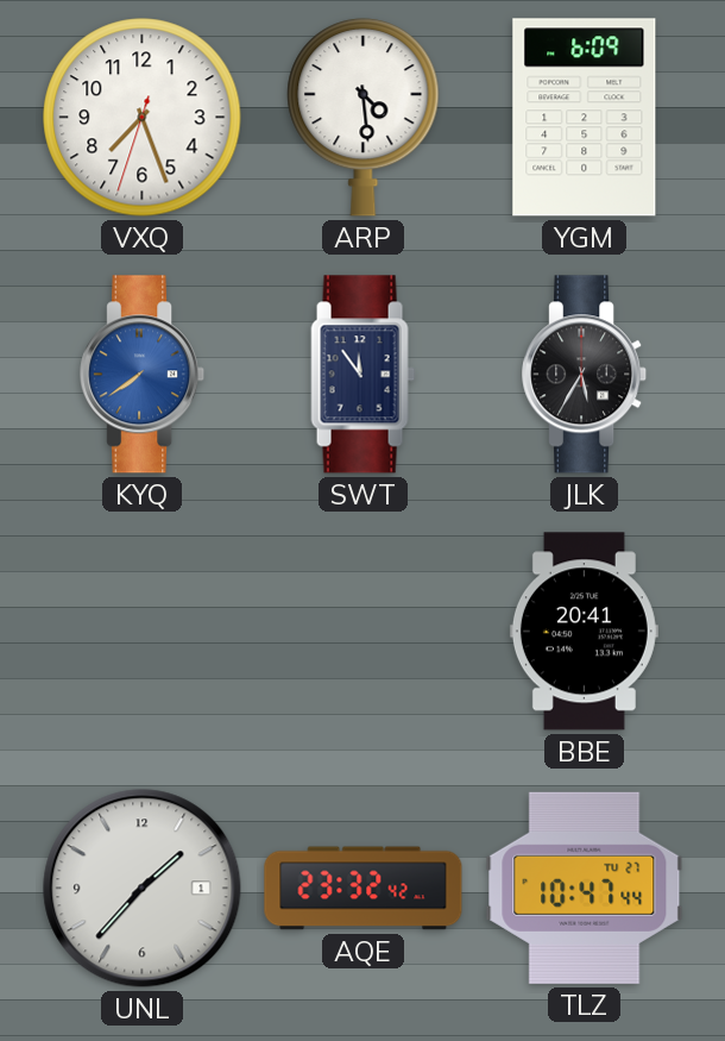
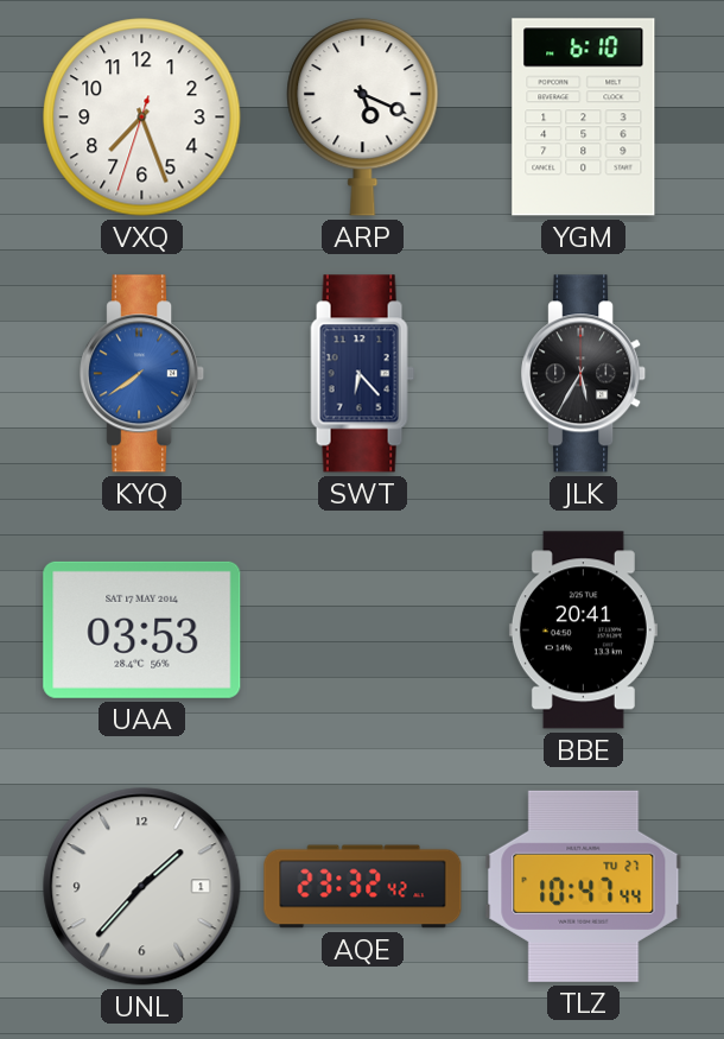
ARP: 4:29 -> 5:19 (363, 116)
YGM: 6:09 -> 6:10 (584, 118)
SWT: 11:54 -> 6:23 (363, 374)
UAA: none -> 03:53 (142, 629)
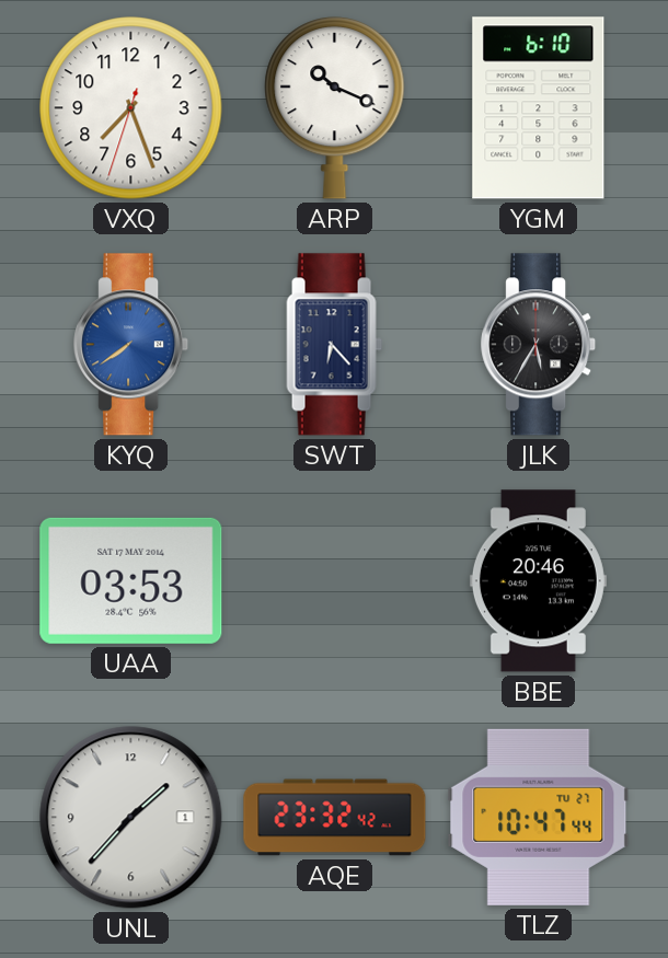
ARP: 5:19 -> 10:19 (335, 107)
BBE: 20:41 -> 20:46 (538, 581)
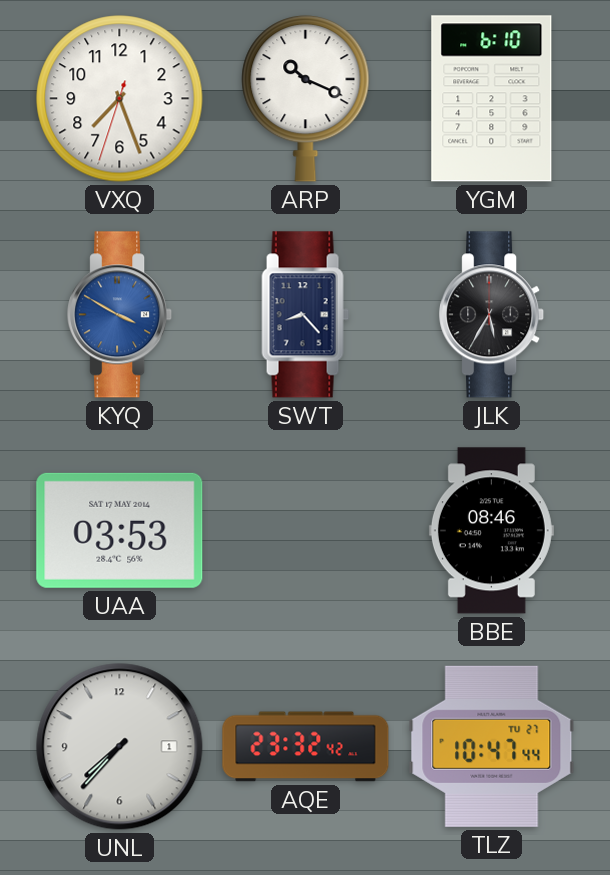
KYQ: 7:39 -> 3:50 (120, 315)
SWT: 6:23 -> 8:23 (306, 315)
BBE: 20:46 -> 08:46 (491, 531)
UNL: 1:37 -> 7:37 (120, 747)
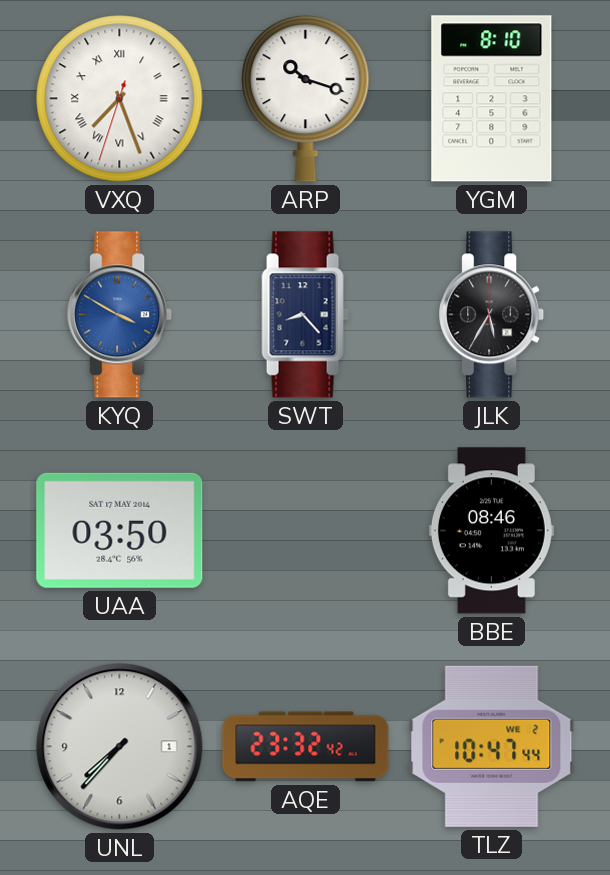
VXQ numerals: Arabic -> Roman (120, 99)
ARP: 10:19 -> 10:18 (306, 98)
YGM: 6:10 -> 8:10 (492, 99)
UAA: 03:53 -> 03:50 (120, 530)
TLZ date: TU 27 -> WE 2 (492, 746)
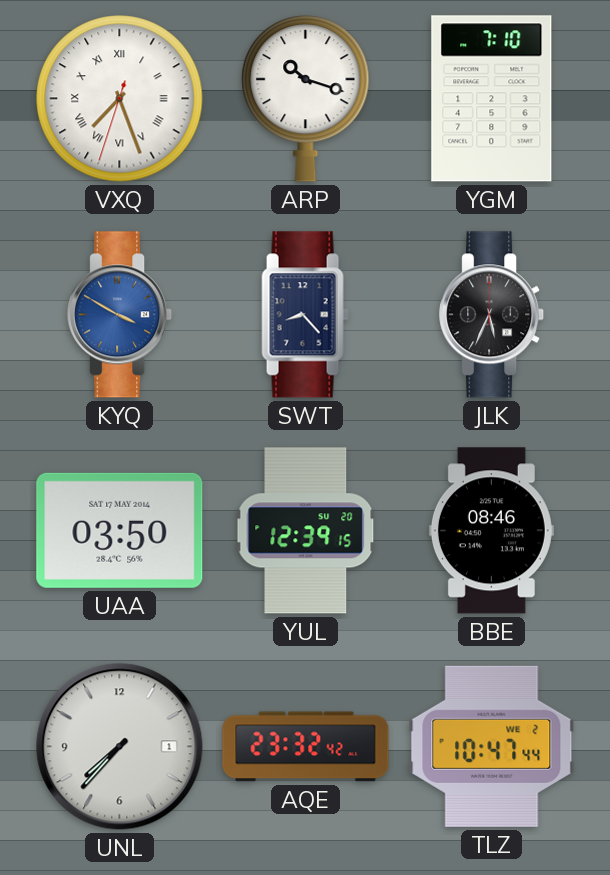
YGM: 8:10 -> 7:10 (492, 99)
JLK: 5:35 -> 5:34 (492, 315)
YUL: none -> 12:39 (306, 531)
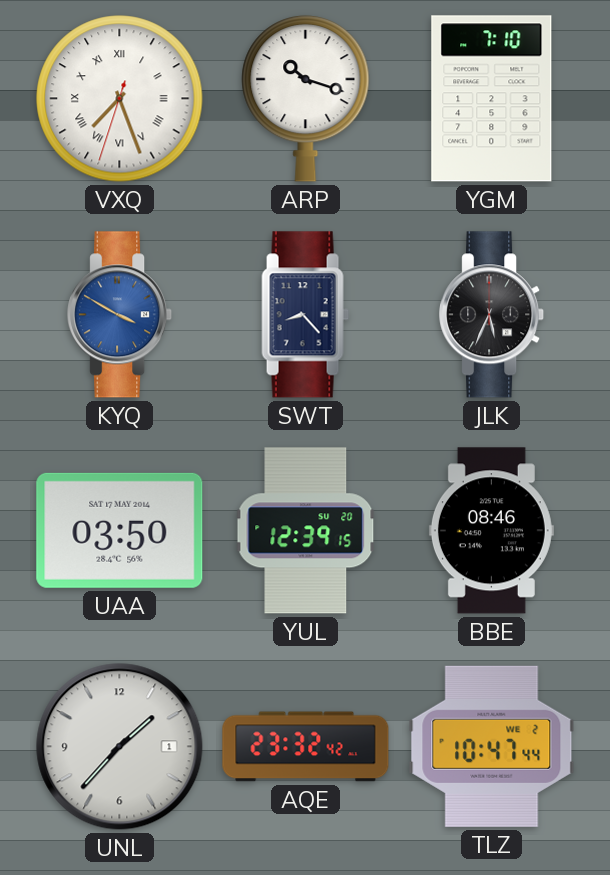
UNL: 7:37 -> 1:37 (120, 747)
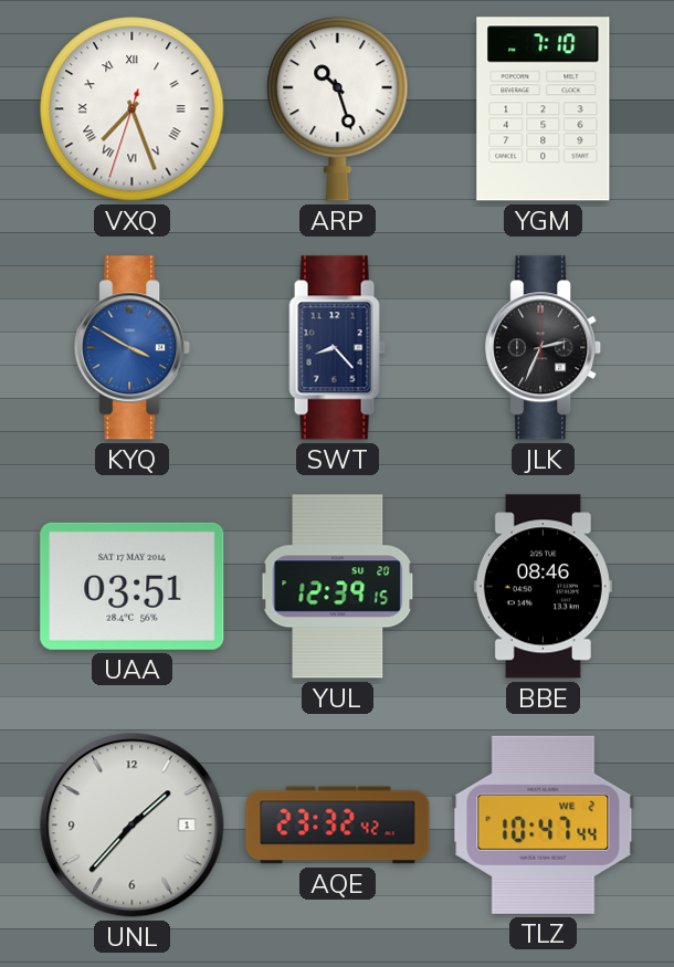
ARP: 10:18 -> 10:27 (338, 108)
JLK: 5:34 -> 2:34 (544, 348)
UAA: 03:50 -> 03:51 (133, 586)
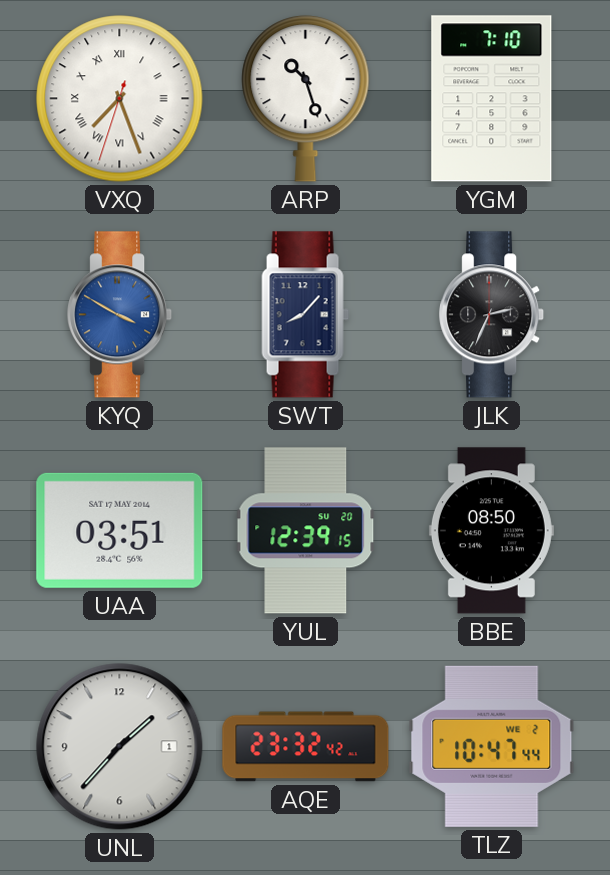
SWT: 8:23 -> 8:07 (306, 315)
BBE: 08:46 -> 08:50 (491, 531)
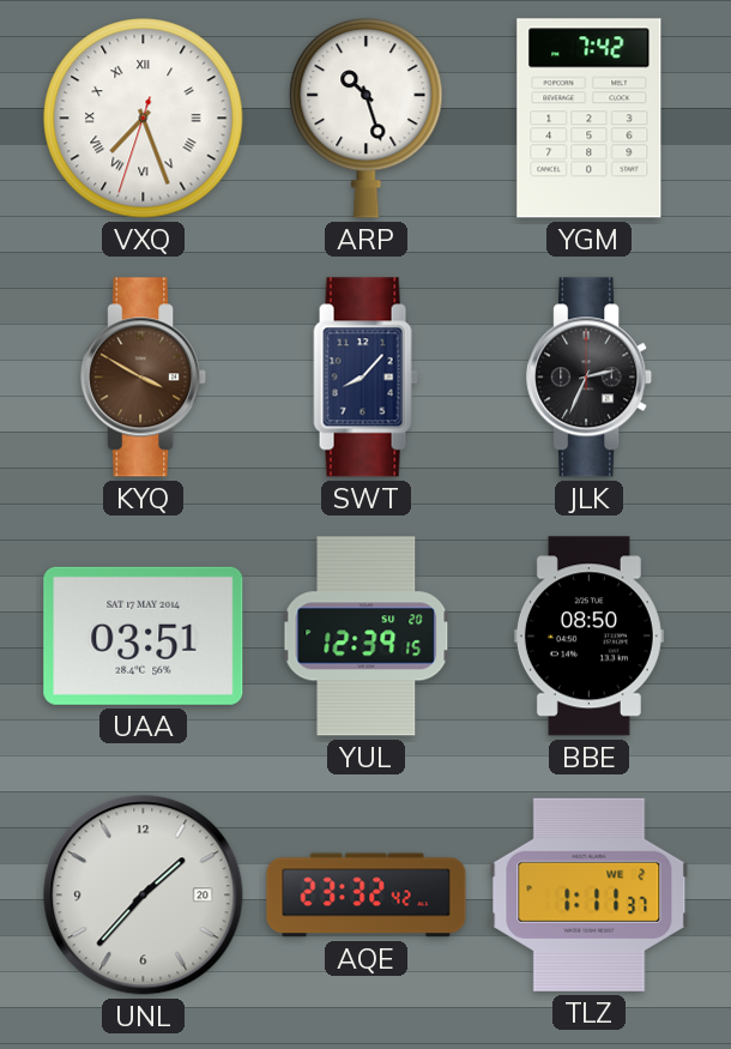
YGM: 7:10 -> 7:42 (590, 119)
KYQ dial: blue -> brown (144, 378)
UNL date: 1 -> 20 (144, 896)
TLZ: 10:47 -> 1:11 (590, 894)
